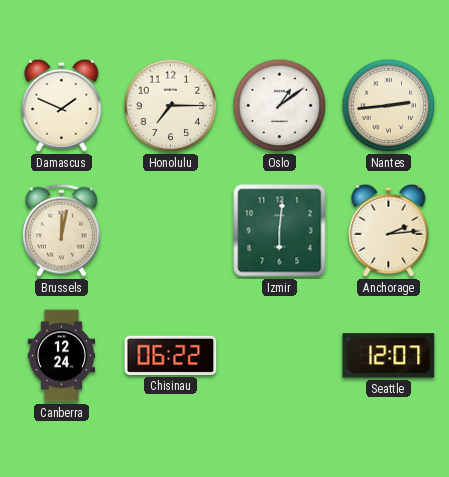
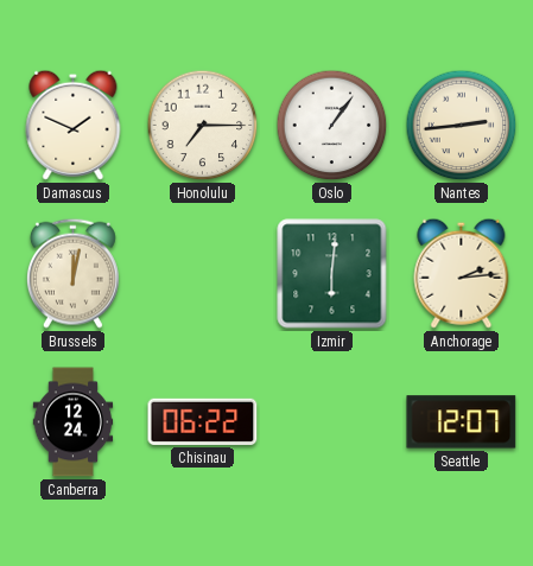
Oslo: 1:09 -> 1:06 (332, 126)
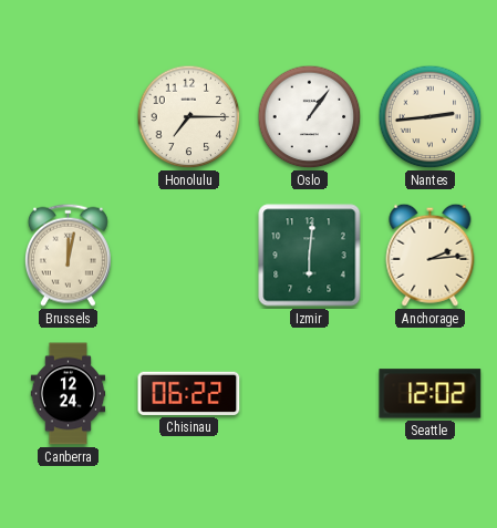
Damascus: 1:49 -> none (74, 125)
Seattle: 12:07 -> 12:02 (431, 394)
